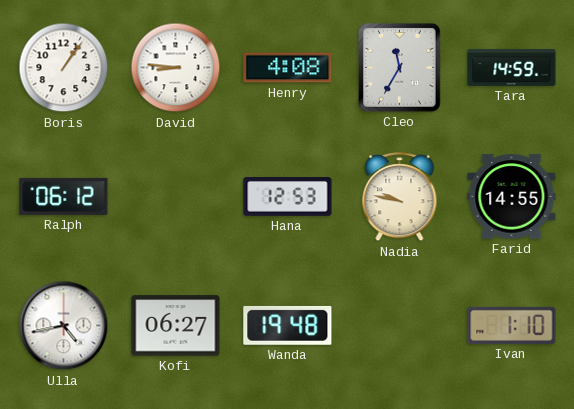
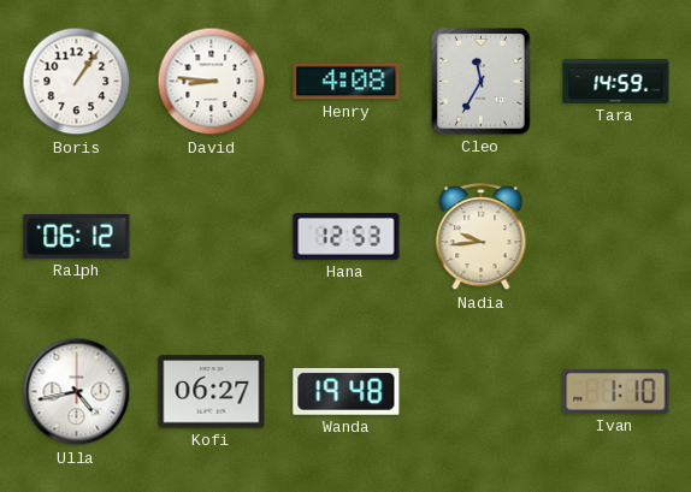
Nadia: 9:47 -> 9:44 (482, 237)
Farid: 14:55 -> none (512, 197)
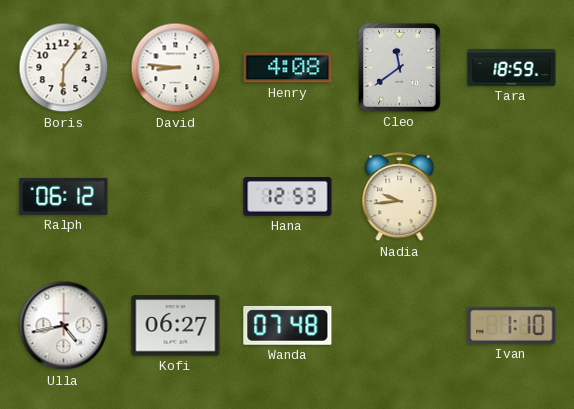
Boris: 1:06 -> 6:06 (64, 68)
Cleo: 11:35 -> 11:39 (400, 68)
Tara: 14:59 -> 18:59 (512, 68)
Wanda: 19:48 -> 07:48 (288, 325)
